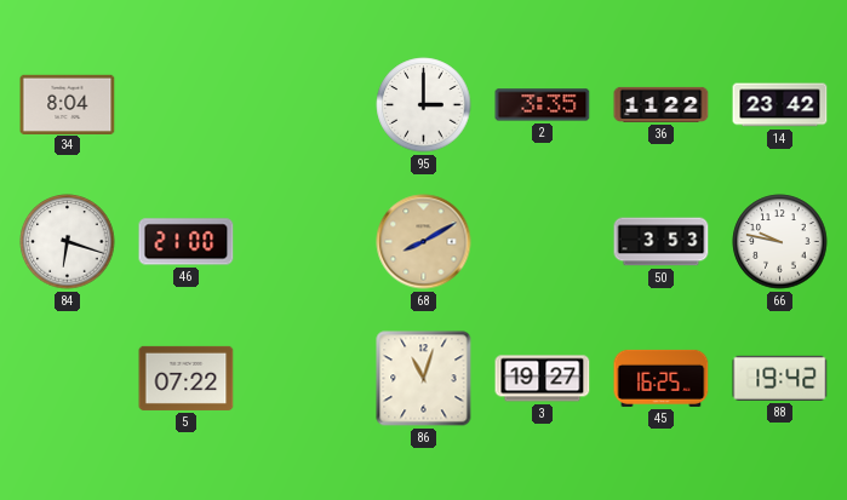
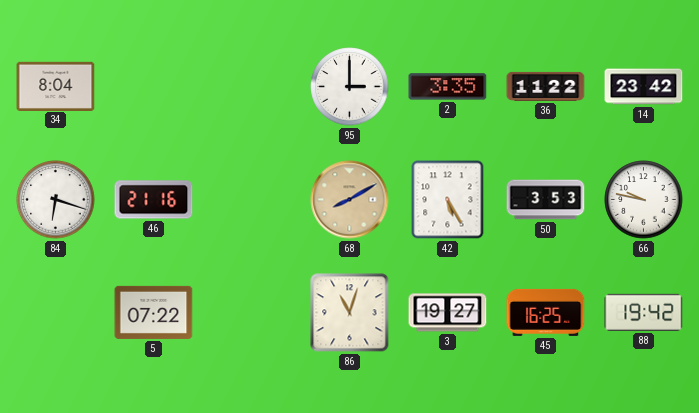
46: 21:00 -> 21:16 (154, 200)
42: none -> 5:25 (448, 200)
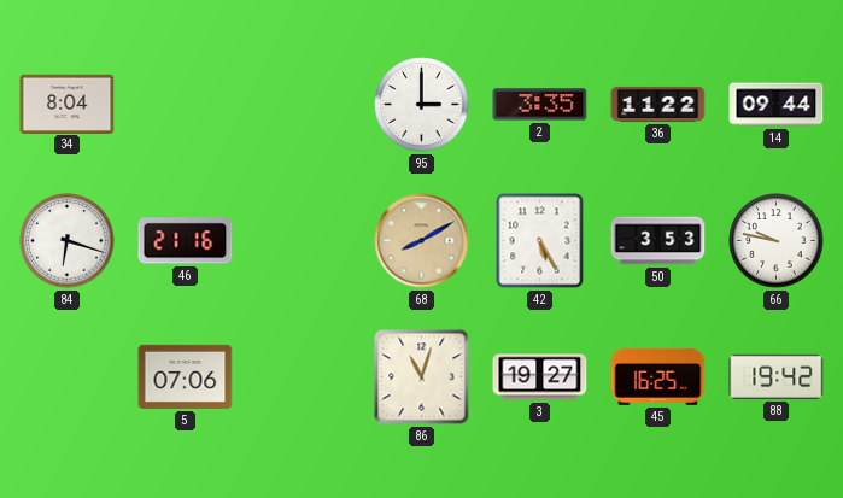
14: 23:42 -> 09:44 (777, 105)
5: 07:22 -> 07:06 (186, 376)
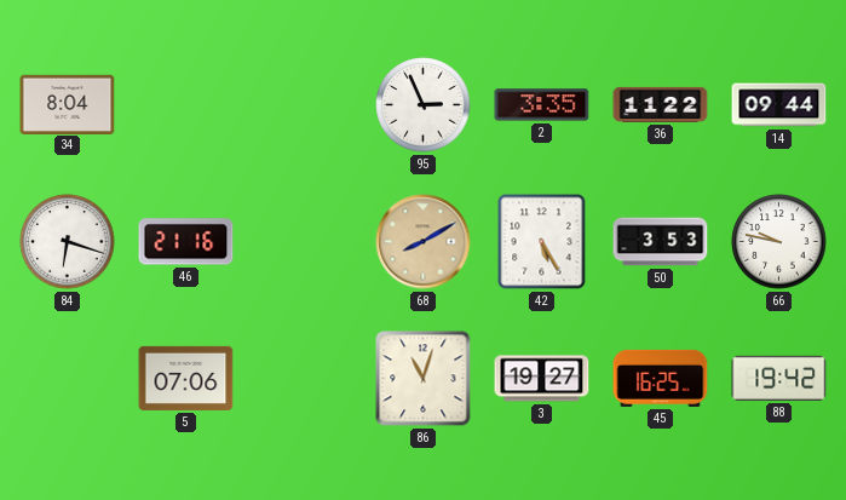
95: 3:00 -> 2:56 (424, 105)
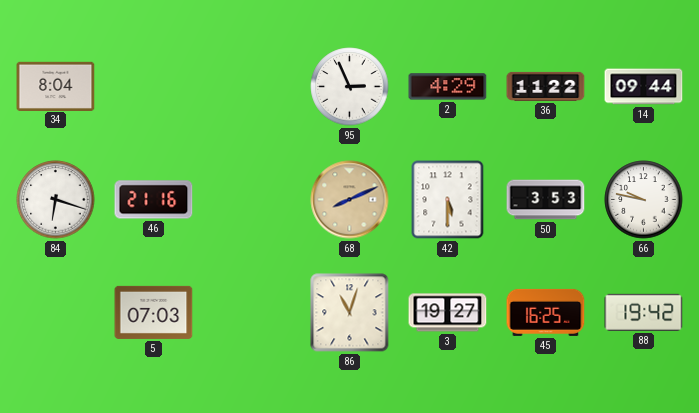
2: 3:35 -> 4:29 (448, 87)
68: 8:10 -> 8:11 (350, 200)
42: 5:25 -> 5:30 (448, 200)
5: 07:06 -> 07:03 (154, 312)
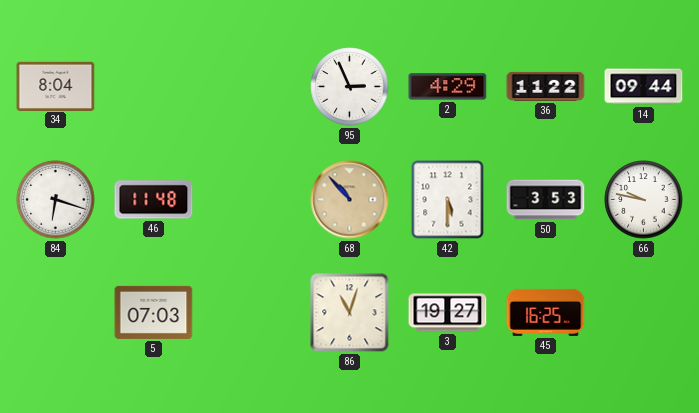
46: 21:16 -> 11:48 (154, 200)
68: 8:11 -> 10:53 (350, 200)
88: 19:42 -> none (644, 312)
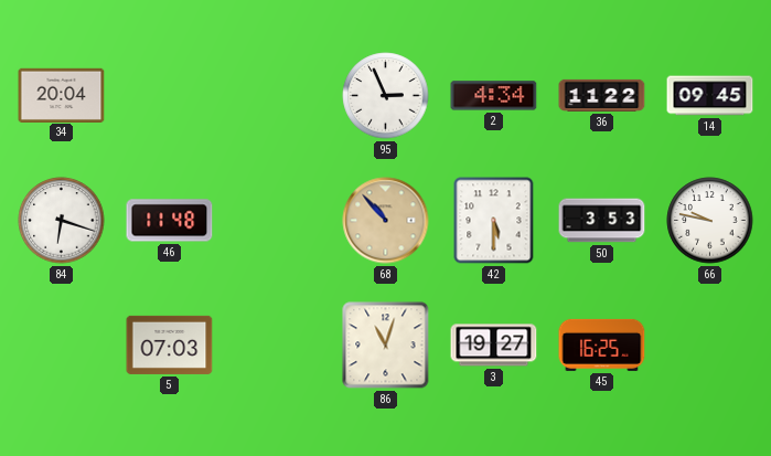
34: 8:04 -> 20:04 (62, 95)
2: 4:29 -> 4:34 (494, 96)
14: 09:44 -> 09:45 (710, 96)
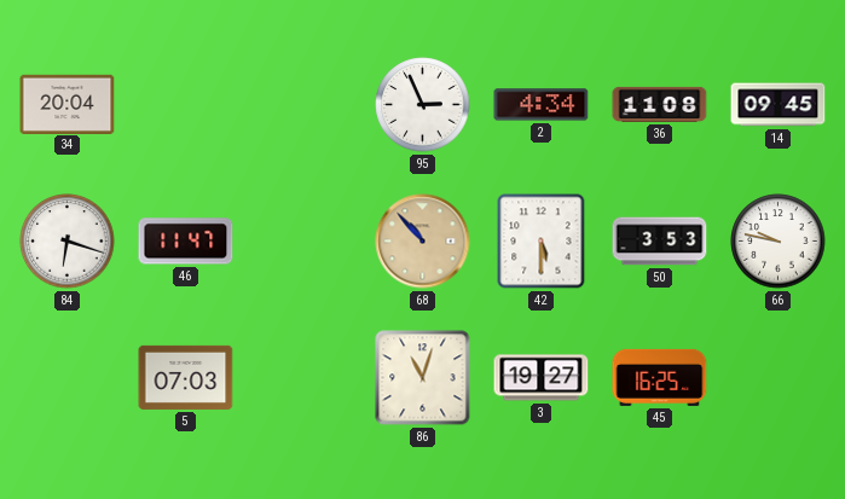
36: 11:22 -> 11:08 (660, 104)
46: 11:48 -> 11:47 (186, 242)
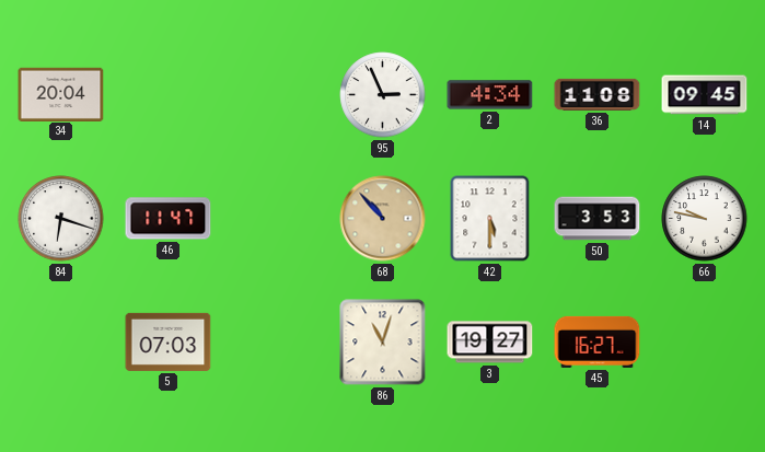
45: 16:25 -> 16:27 (598, 341)
